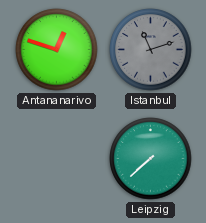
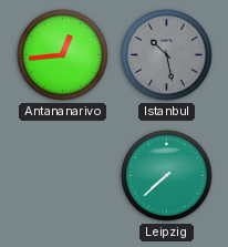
Antananarivo: 12:48 -> 12:44 (63, 55)
Istanbul: 11:12 -> 10:28 (167, 55)
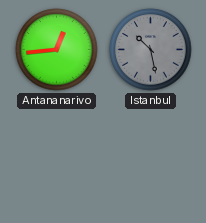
Leipzig: 7:38 -> none (167, 176)
